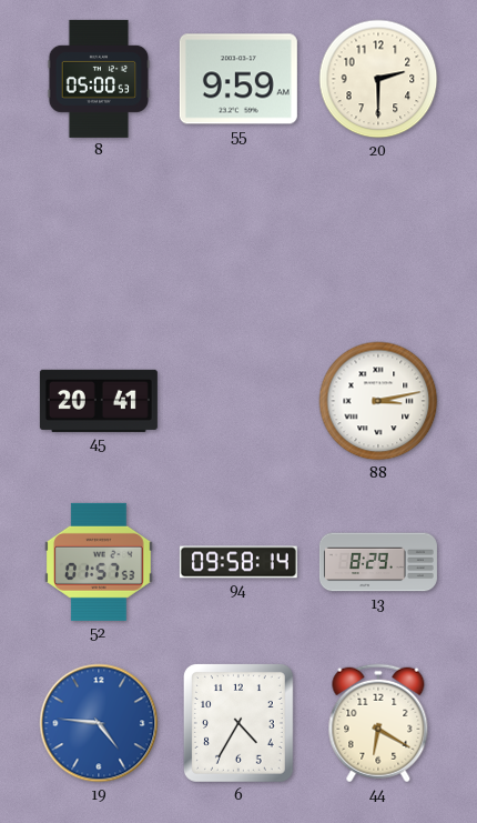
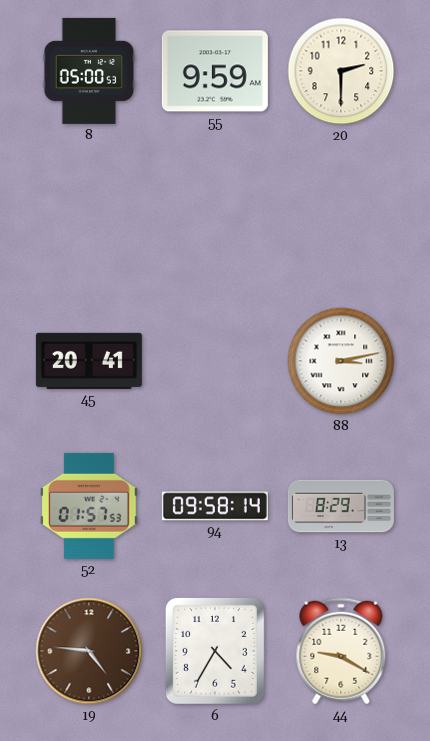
19 dial: blue -> brown (89, 651)
44: 6:20 -> 9:20 (341, 651)
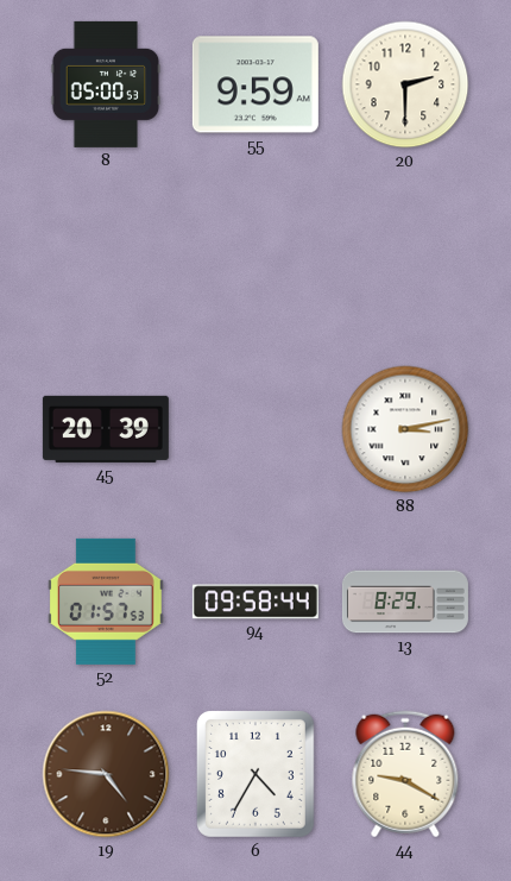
45: 20:41 -> 20:39 (106, 429)
94: 09:58:14 -> 09:58:44 (255, 602)
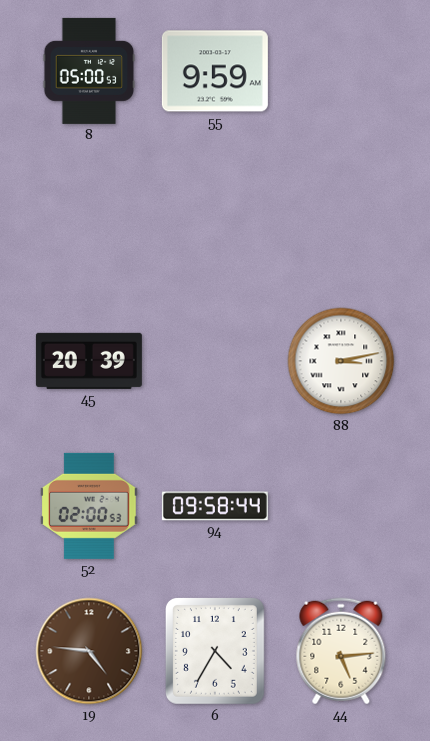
20: 2:30 -> none (405, 84)
52: 01:57 -> 02:00 (89, 506)
13: 8:29 -> none (405, 602)
44: 9:20 -> 5:14 (341, 651)
